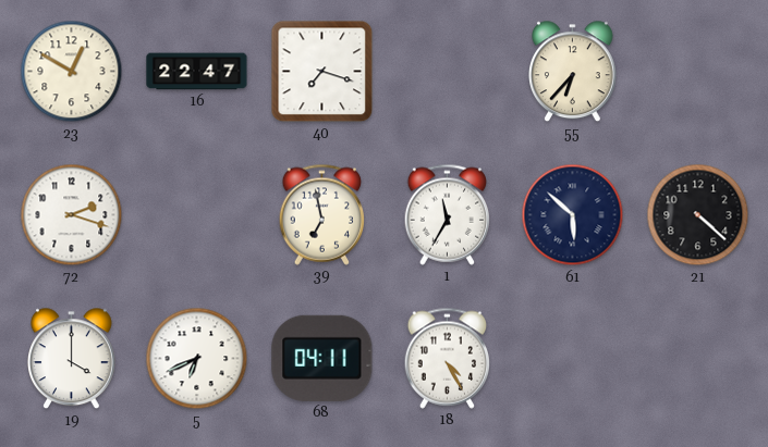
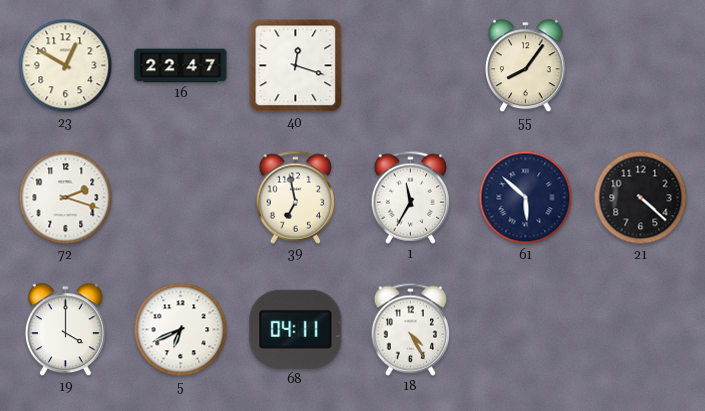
40: 7:18 -> 12:18 (296, 66)
55: 6:37 -> 8:06 (526, 66)
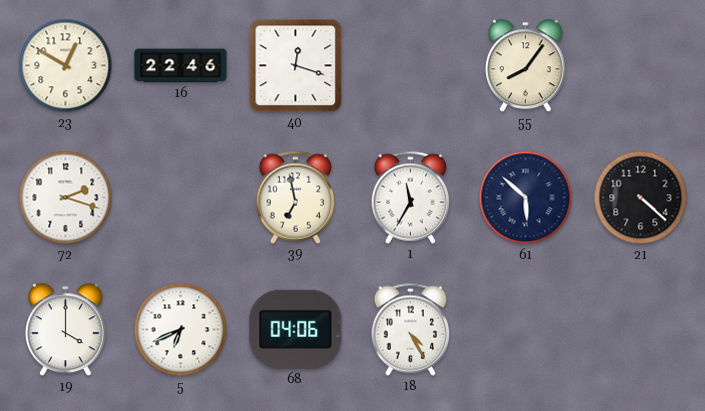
16: 22:47 -> 22:46 (181, 66)
68: 04:11 -> 04:06 (296, 329)
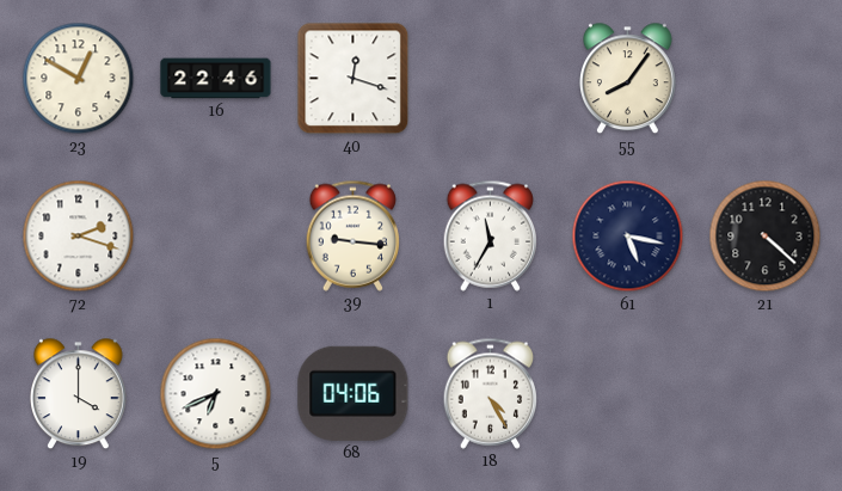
39: 6:58 -> 9:16 (352, 235)
61: 5:52 -> 5:17 (628, 237)
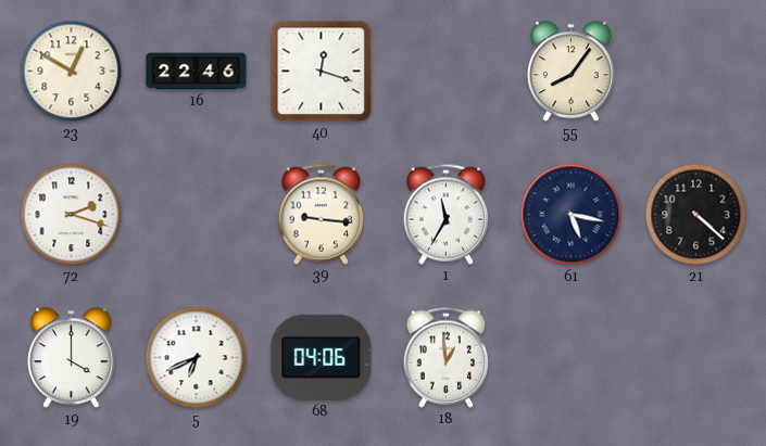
18: 4:25 -> 12:59 (445, 357)
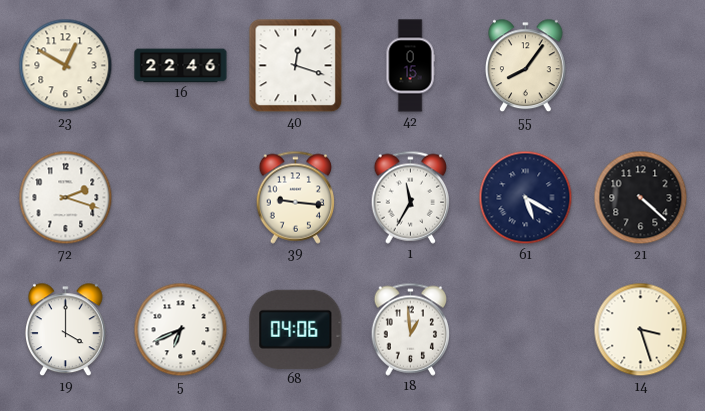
42: none -> 0:15 (410, 66)
61: 5:17 -> 5:20 (526, 198)
14: none -> 3:27 (641, 330)
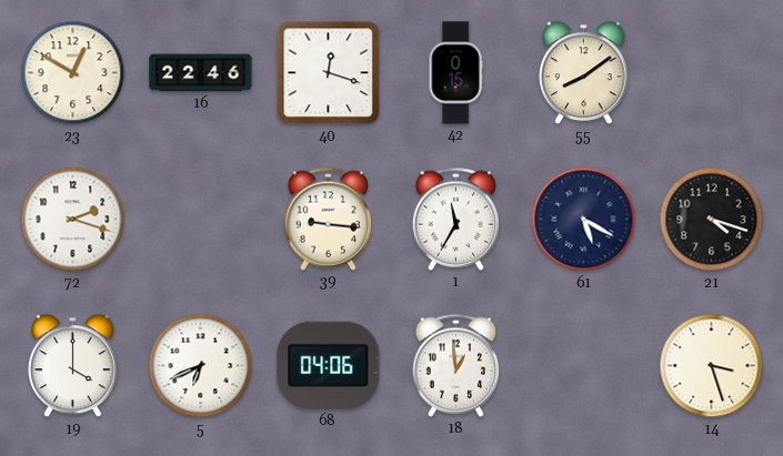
55: 8:06 -> 8:09 (584, 73)
21: 4:22 -> 4:18 (712, 220)
